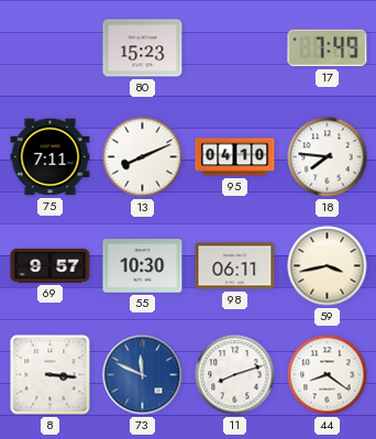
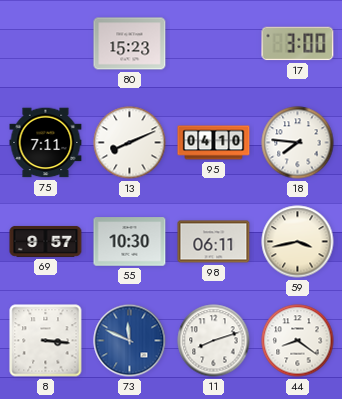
17: 7:49 -> 3:00 (298, 44)
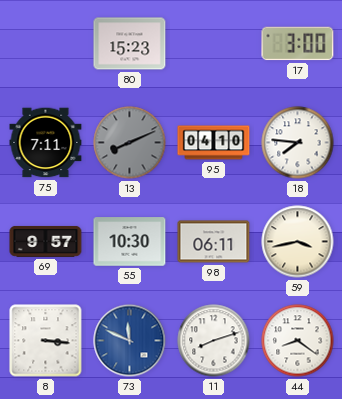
13 dial: white -> grey (130, 143)
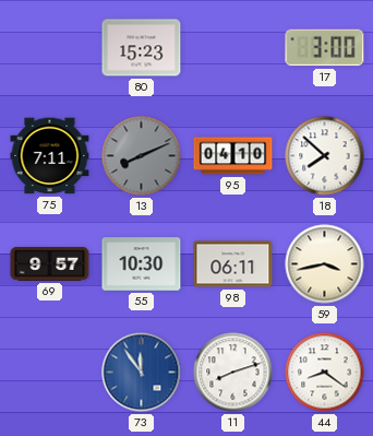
18: 7:46 -> 7:52 (325, 156)
8: 3:16 -> none (46, 341)
73: 11:49 -> 11:54 (142, 373)
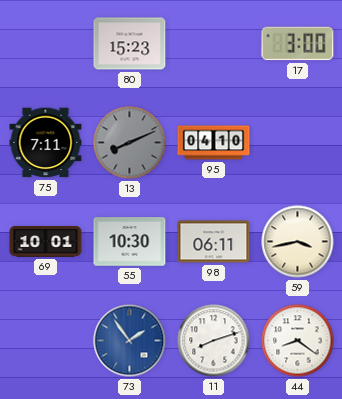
18: 7:52 -> none (325, 156)
69: 9:57 -> 10:01 (46, 242)
73: 11:54 -> 1:54 (130, 341)
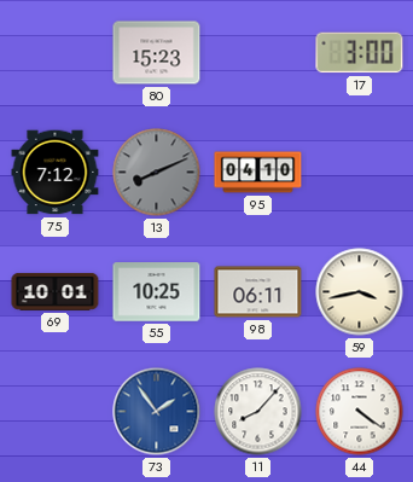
75: 7:11 -> 7:12 (56, 173)
55: 10:30 -> 10:25 (157, 292)
11: 8:12 -> 8:07 (258, 412)
44: 8:21 -> 4:21 (360, 412)
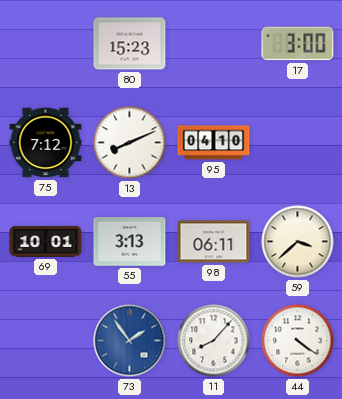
13 dial: grey -> white (130, 143)
55: 10:25 -> 3:13 (130, 242)
59: 3:43 -> 3:38 (298, 242)
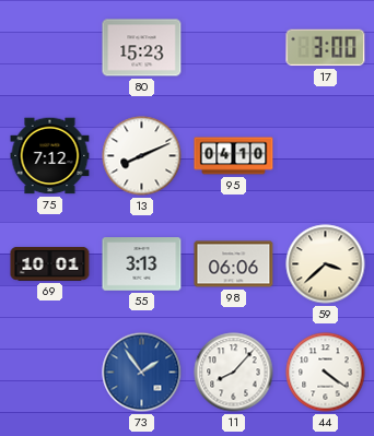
98: 06:11 -> 06:06 (234, 264)
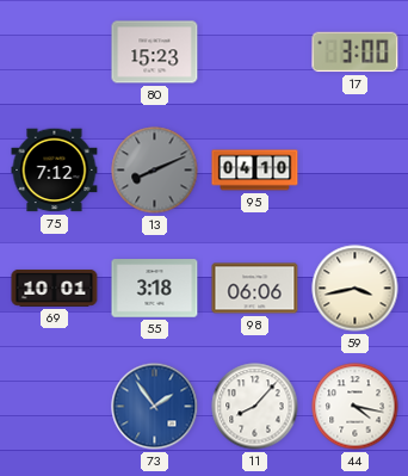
13 dial: white -> grey (155, 171)
55: 3:13 -> 3:18 (155, 289)
59: 3:38 -> 3:43 (356, 289)
44: 4:21 -> 4:17 (356, 407)
